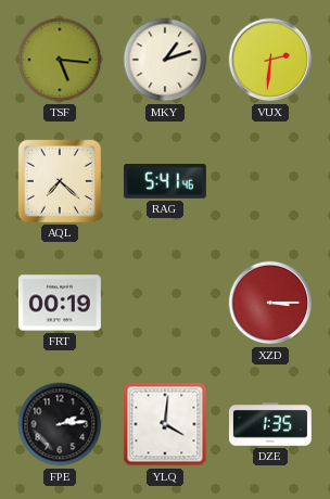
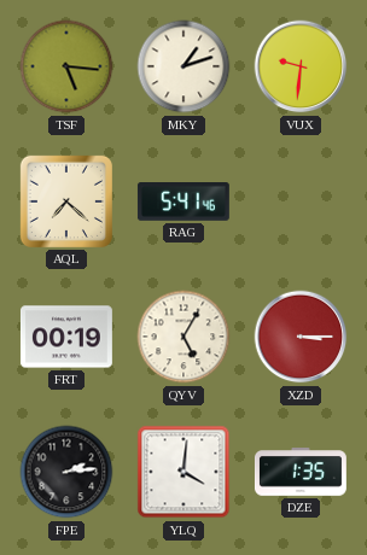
VUX: 2:31 -> 9:31 (301, 66)
QYV: none -> 5:05 (183, 337)
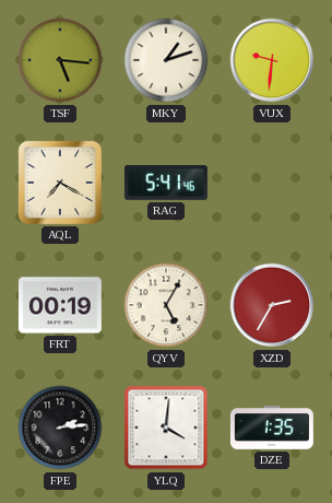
AQL: 7:22 -> 7:20 (60, 183)
XZD: 3:15 -> 2:35 (272, 305)
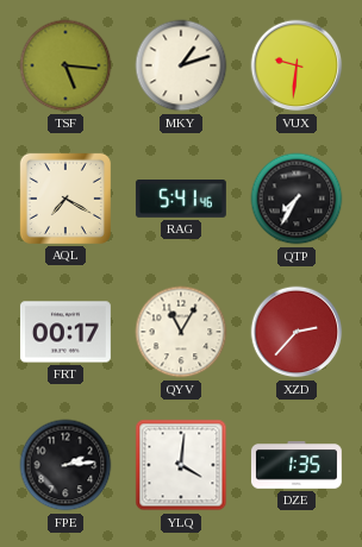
QTP: none -> 7:35 (297, 199)
FRT: 00:19 -> 00:17 (65, 332)
QYV: 5:05 -> 11:05 (181, 332)
XZD: 2:35 -> 2:37 (297, 332)
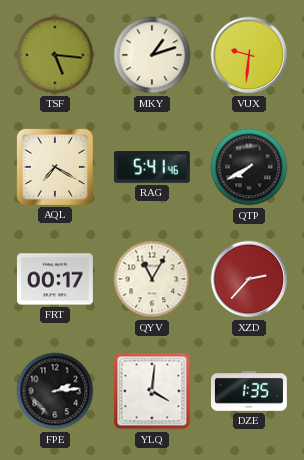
QTP: 7:35 -> 7:40 (249, 167)
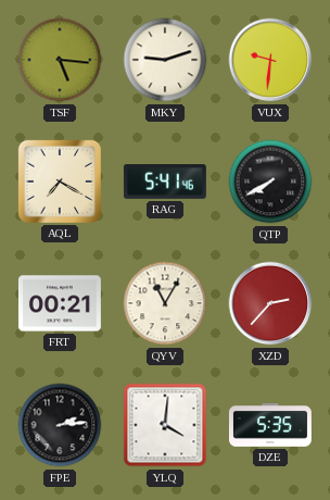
MKY: 1:12 -> 9:12 (165, 60)
FRT: 00:17 -> 00:21 (60, 303)
DZE: 1:35 -> 5:35 (270, 425)
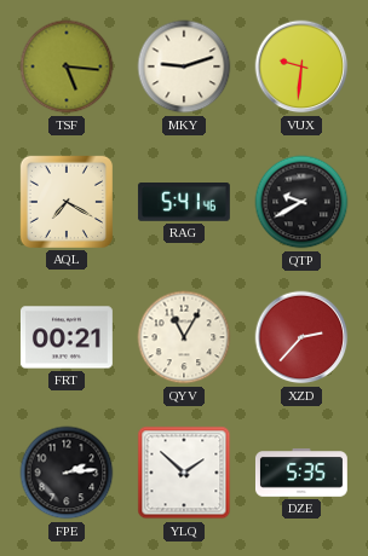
QTP: 7:40 -> 9:40 (301, 202)
YLQ: 4:01 -> 1:52 (184, 473)
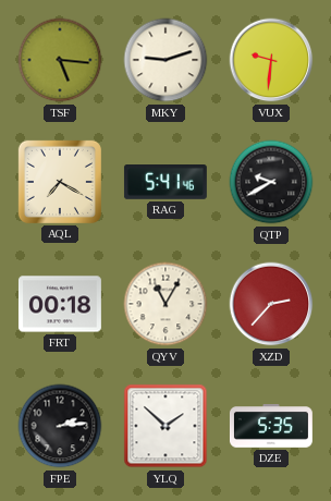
FRT: 00:21 -> 00:18 (60, 304)
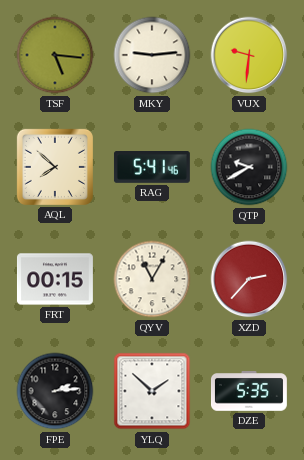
MKY: 9:12 -> 9:14 (152, 55)
AQL: 7:20 -> 7:52 (55, 167)
FRT: 00:18 -> 00:15 (55, 279)
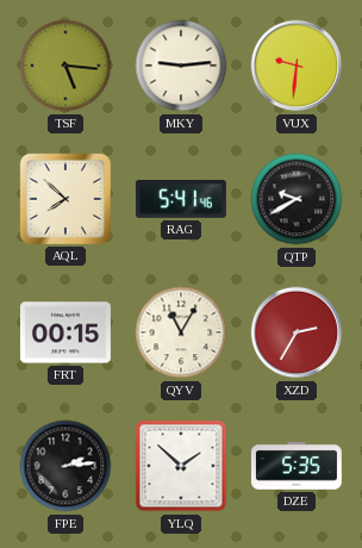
XZD: 2:37 -> 2:35 (297, 332)
